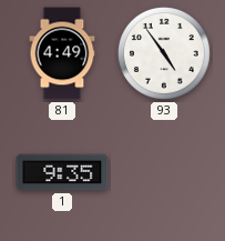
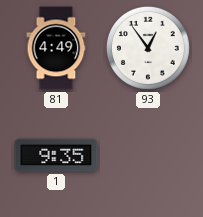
93: 4:54 -> 12:54 (148, 48)
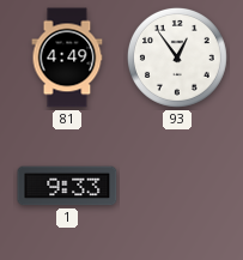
1: 9:35 -> 9:33 (67, 186)
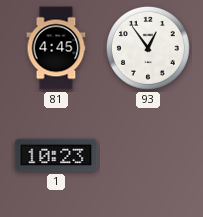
81: 4:49 -> 4:45 (56, 48)
1: 9:33 -> 10:23 (56, 155)
